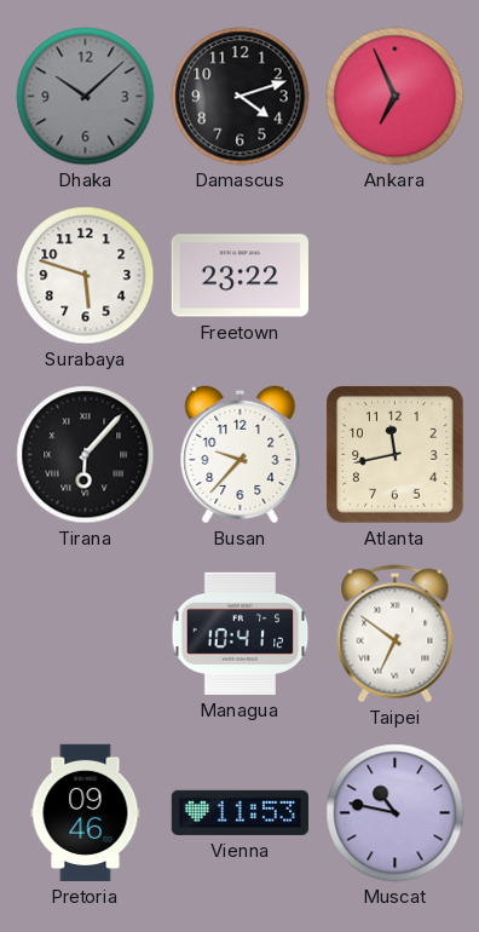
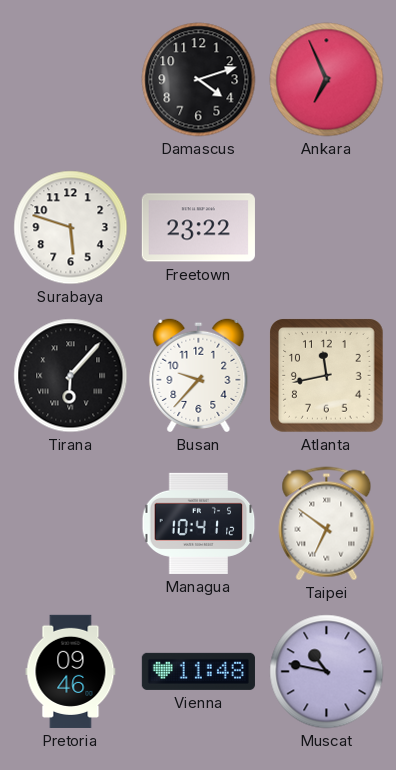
Dhaka: 10:08 -> none (86, 97)
Vienna: 11:53 -> 11:48 (198, 671)
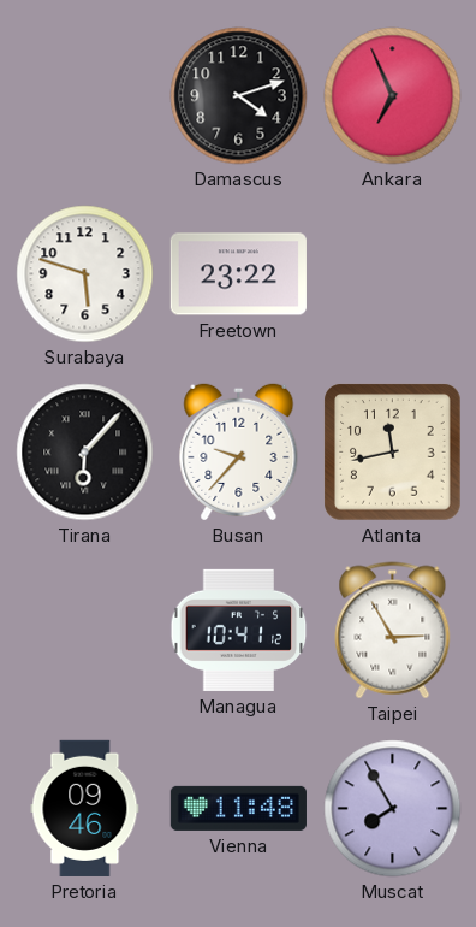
Taipei: 6:51 -> 2:55 (393, 631)
Muscat: 10:47 -> 7:55 (393, 809)
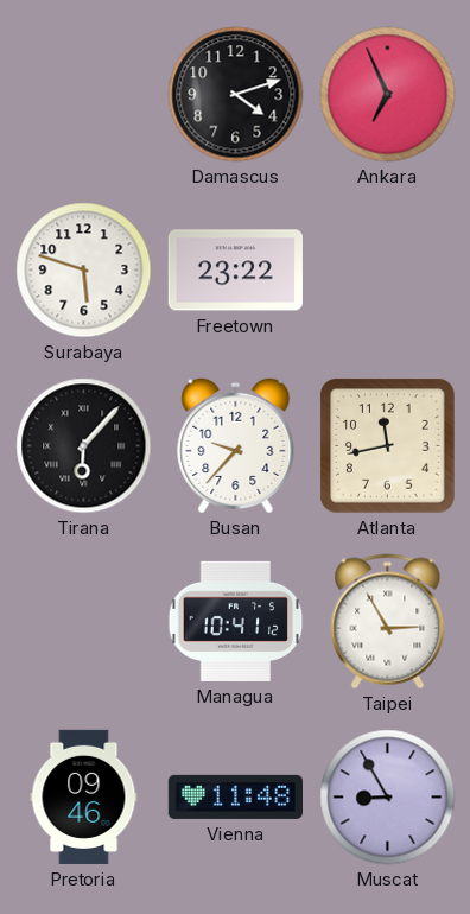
Muscat: 7:55 -> 8:55 (388, 798)
